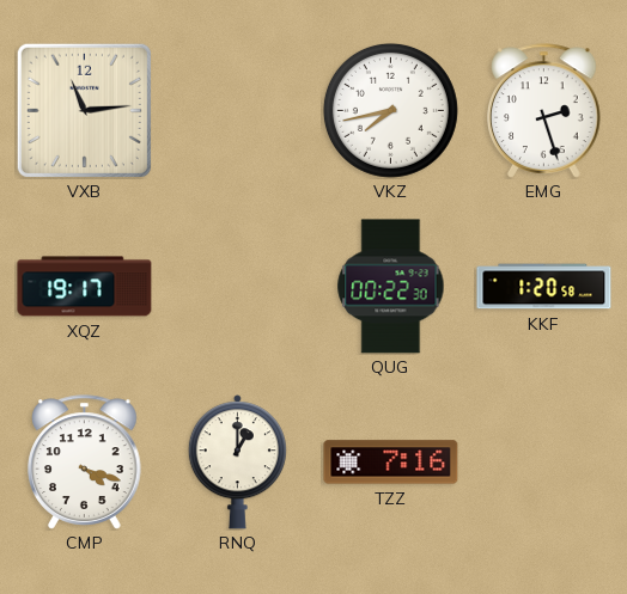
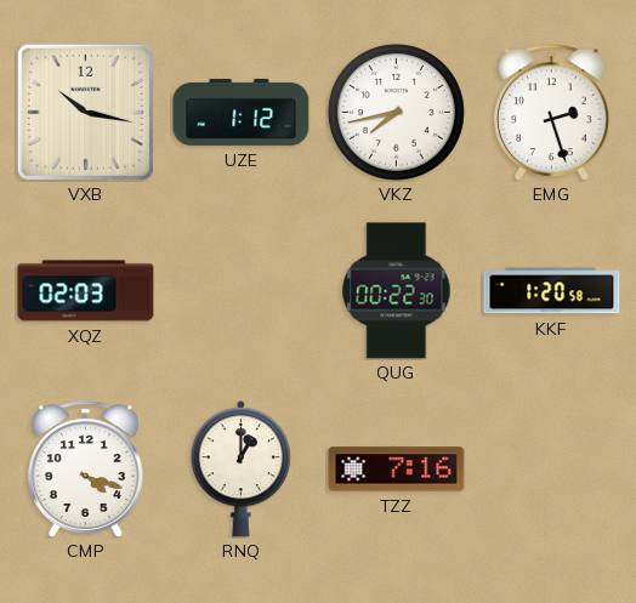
VXB: 11:14 -> 10:17 (85, 112)
UZE: none -> 1:12 (242, 112)
XQZ: 19:17 -> 02:03 (86, 291)
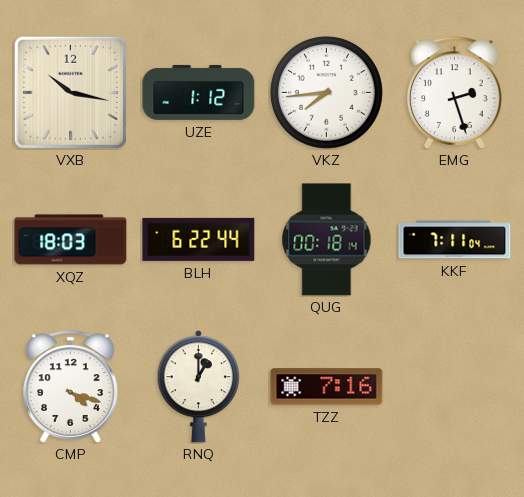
VKZ: 7:43 -> 7:44 (326, 92)
XQZ: 02:03 -> 18:03 (71, 240)
BLH: none -> 6:22 (199, 239)
QUG: 00:22 -> 00:18 (327, 240)
KKF: 1:20 -> 7:11 (455, 240)
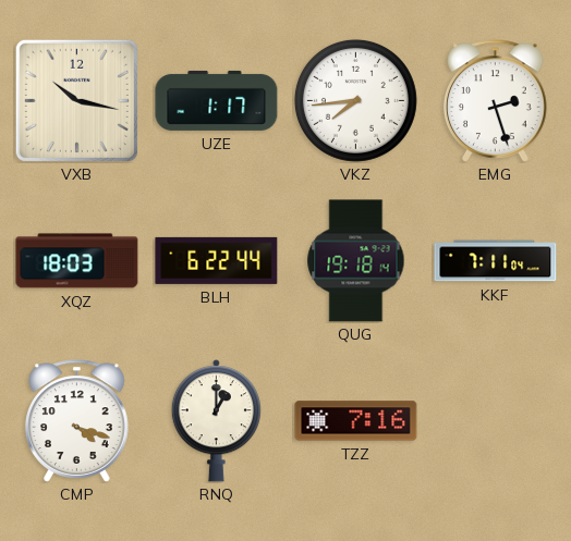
UZE: 1:12 -> 1:17 (217, 100)
QUG: 00:18 -> 19:18 (356, 261)
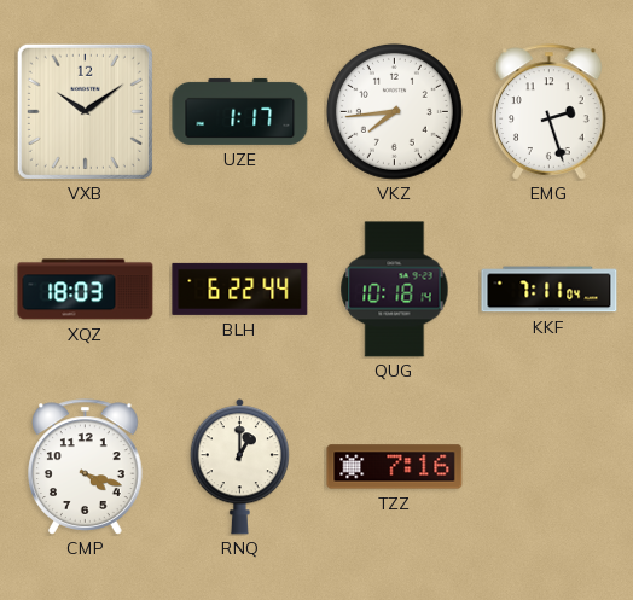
VXB: 10:17 -> 10:09 (85, 111)
QUG: 19:18 -> 10:18 (395, 290)
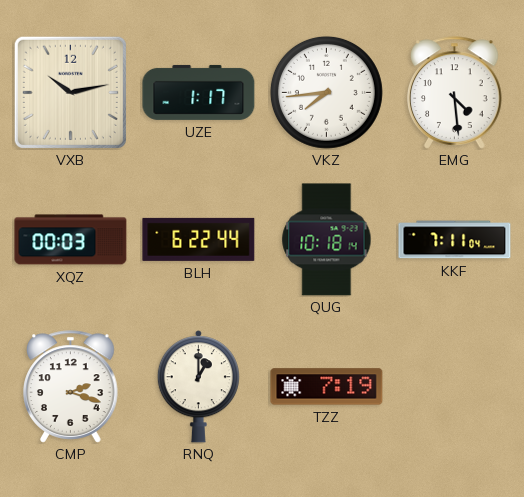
VXB: 10:09 -> 10:13 (70, 92)
EMG: 2:27 -> 4:29 (455, 93)
XQZ: 18:03 -> 00:03 (71, 240)
CMP: 4:18 -> 2:18 (71, 387)
TZZ: 7:16 -> 7:19 (327, 387)
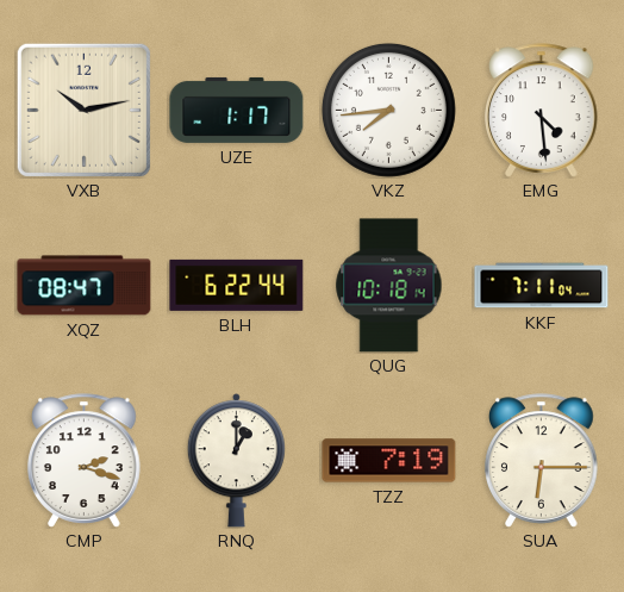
XQZ: 00:03 -> 08:47 (85, 286)
SUA: none -> 6:15 (542, 461)
